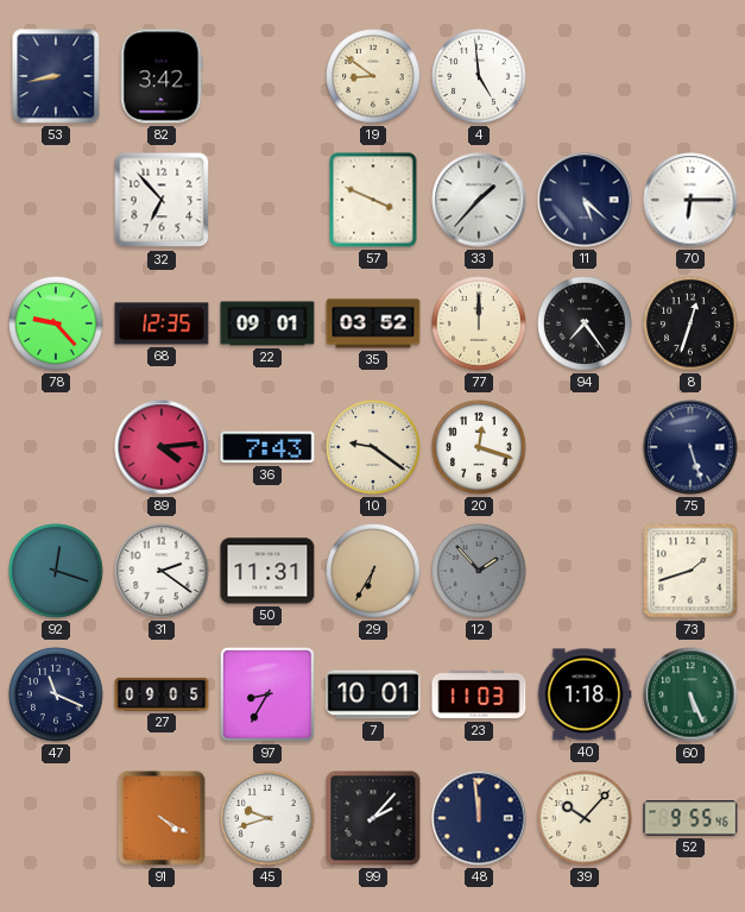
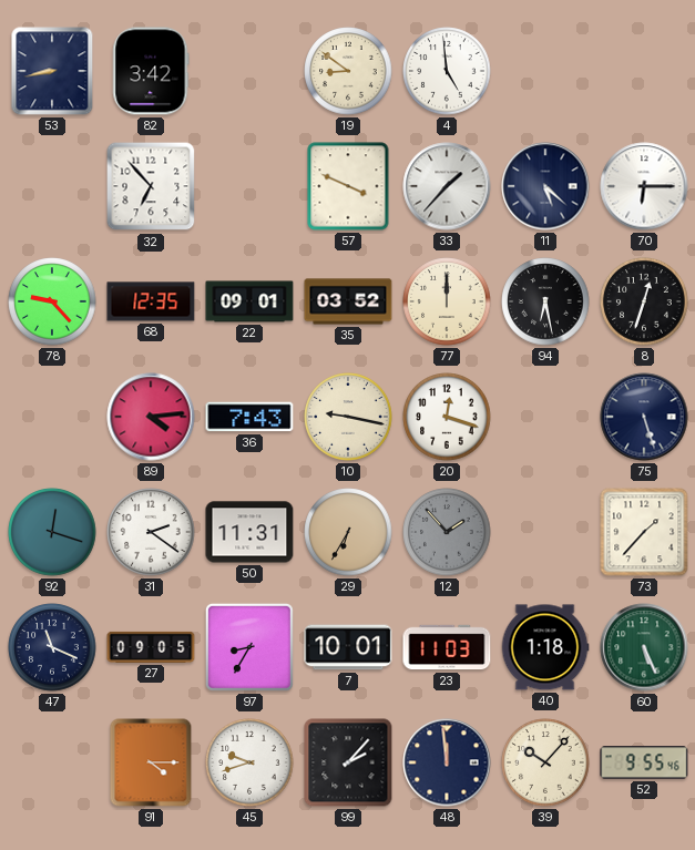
94: 7:24 -> 6:28 (545, 301)
10: 9:21 -> 9:17 (348, 417)
73: 1:42 -> 1:37 (644, 532)
91: 4:20 -> 4:15 (151, 762)
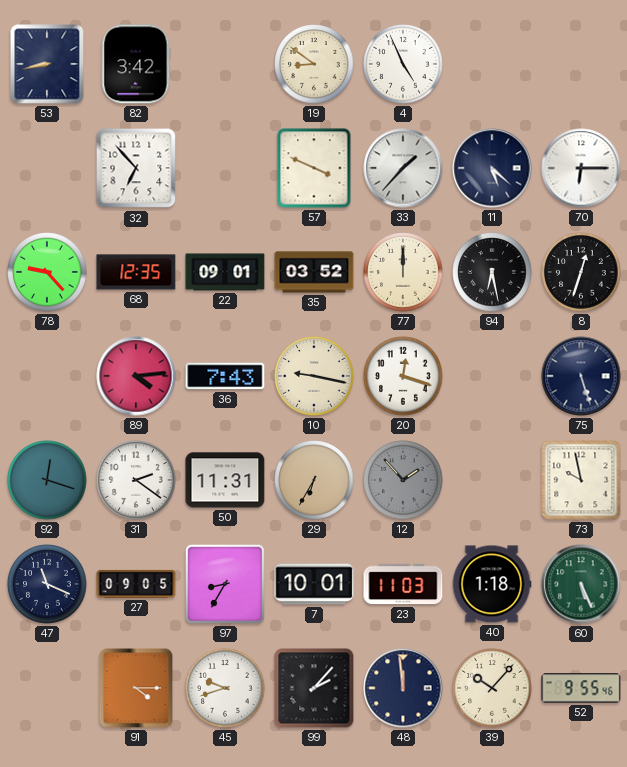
4: 4:59 -> 4:56 (403, 64)
73: 1:37 -> 9:58 (581, 480)
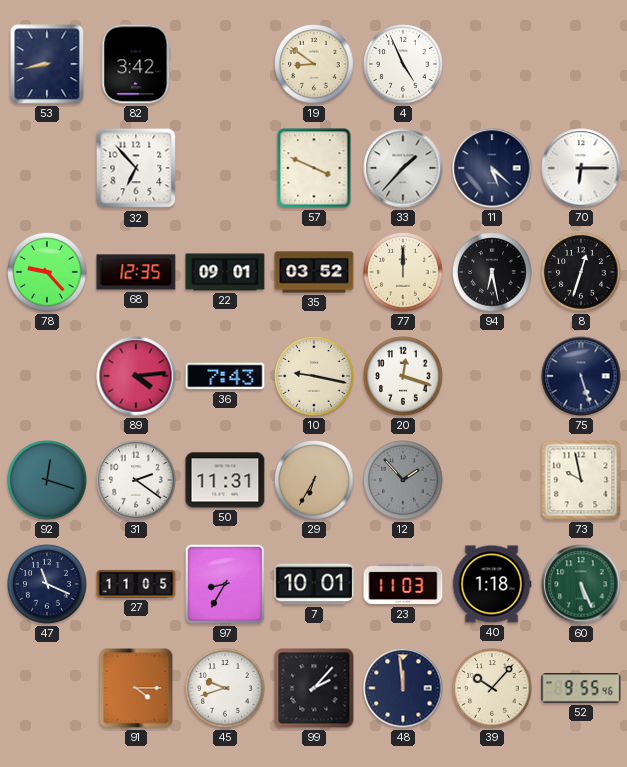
27: 09:05 -> 11:05 (136, 584)
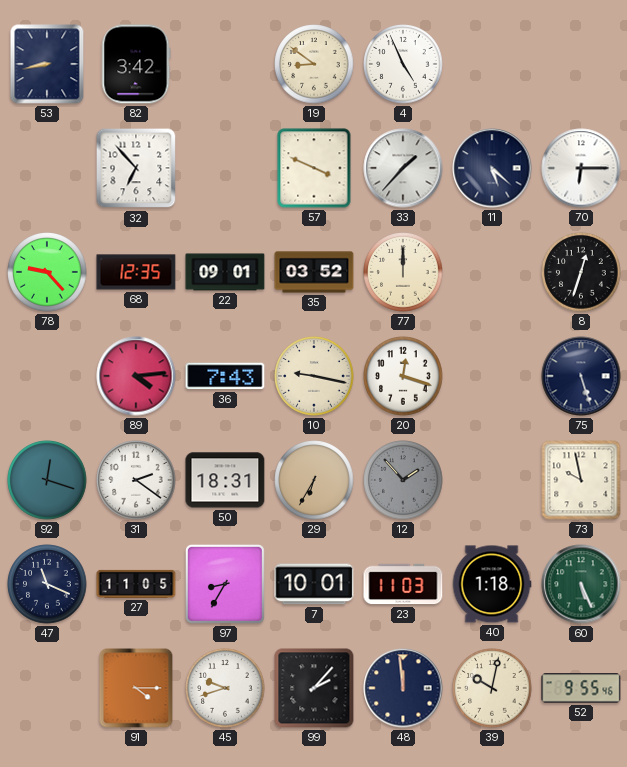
94: 6:28 -> none (492, 272)
50: 11:31 -> 18:31 (225, 480)
39: 10:07 -> 10:02 (492, 688)
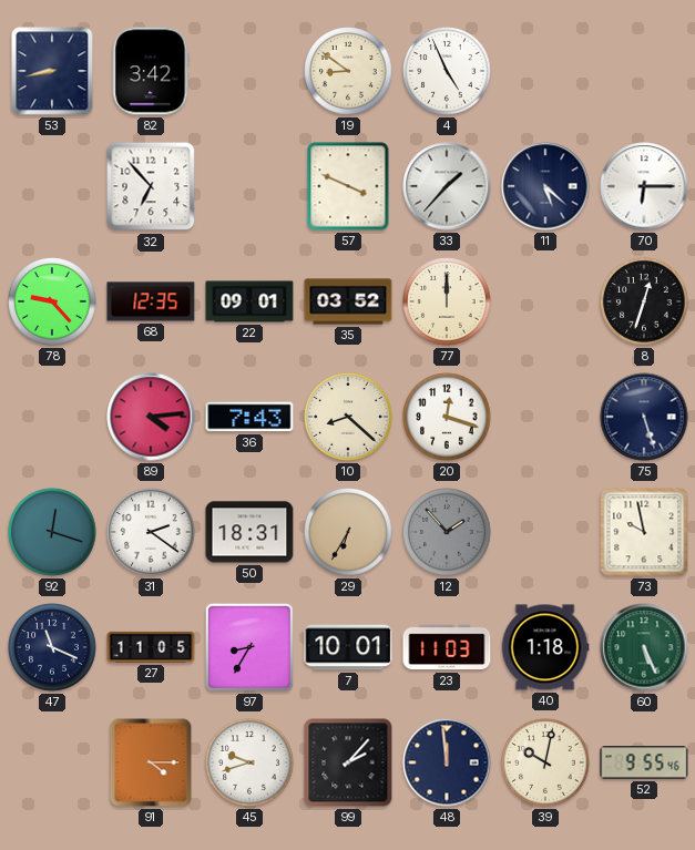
10: 9:17 -> 8:22 (348, 417)
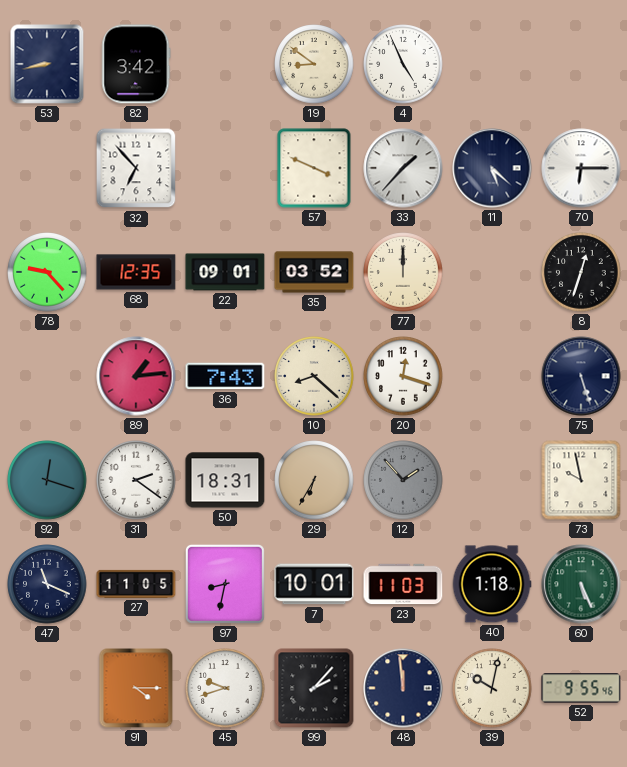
89: 4:14 -> 1:14 (136, 376)
97: 8:35 -> 8:32 (225, 584)
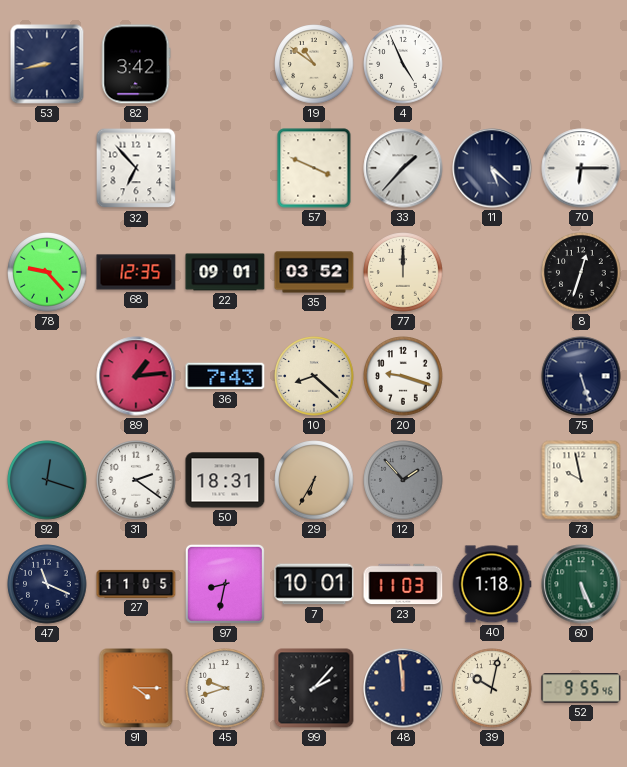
19: 8:51 -> 10:51 (314, 64)
20: 12:18 -> 9:18 (403, 376)
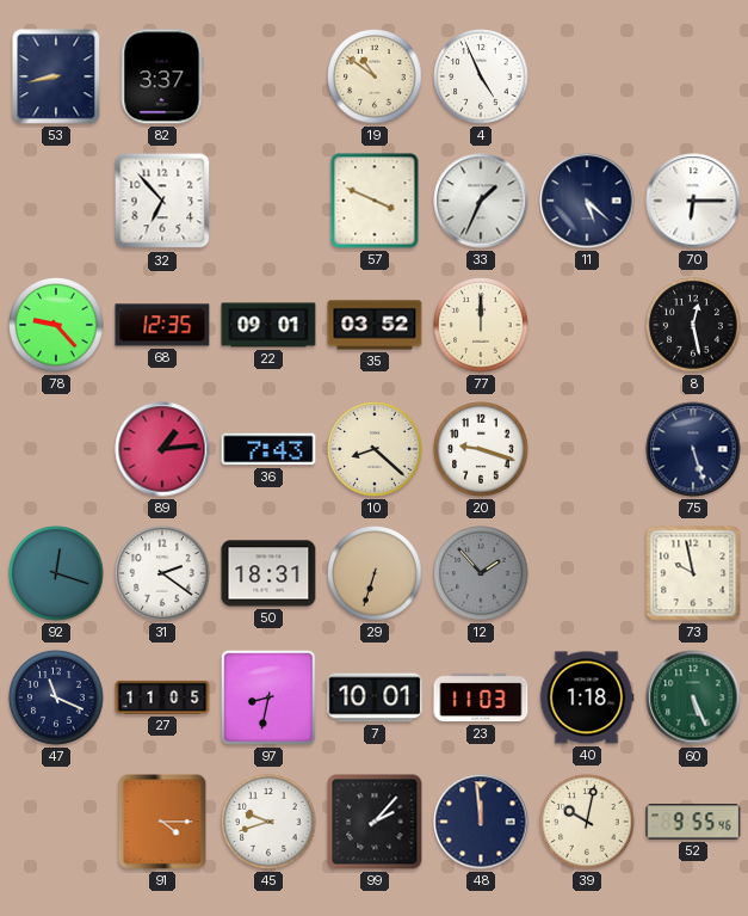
82: 3:42 -> 3:37 (162, 76)
33: 1:37 -> 1:34 (481, 201)
8: 12:33 -> 12:28 (693, 325)
29: 6:35 -> 6:33 (375, 573)
